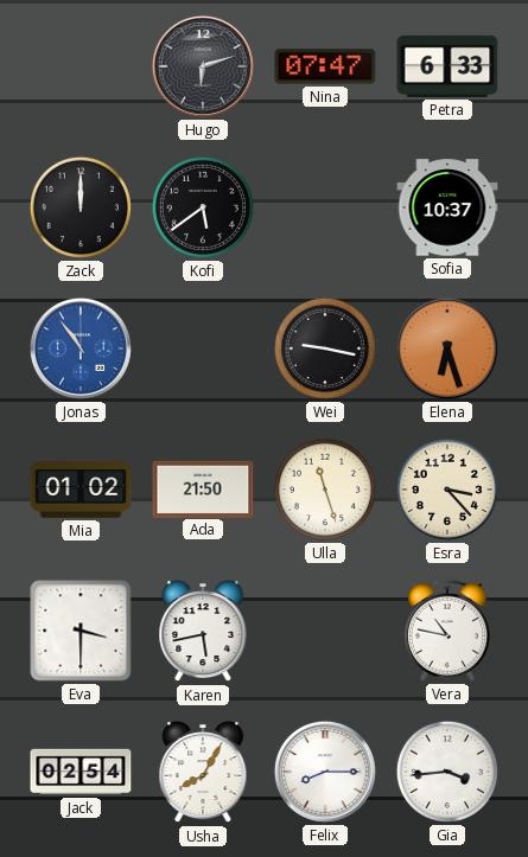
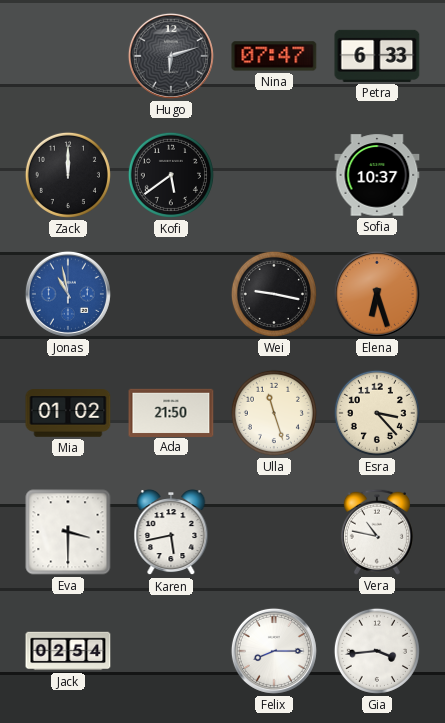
Jonas: 10:54 -> 10:58 (68, 294)
Usha: 8:05 -> none (203, 773)
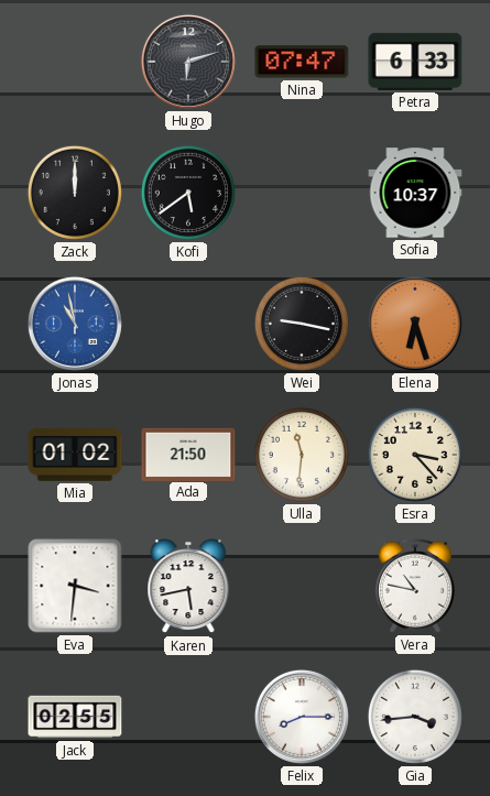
Ulla: 11:27 -> 11:31 (302, 455)
Eva: 3:30 -> 3:31 (75, 586)
Jack: 02:54 -> 02:55 (75, 717)
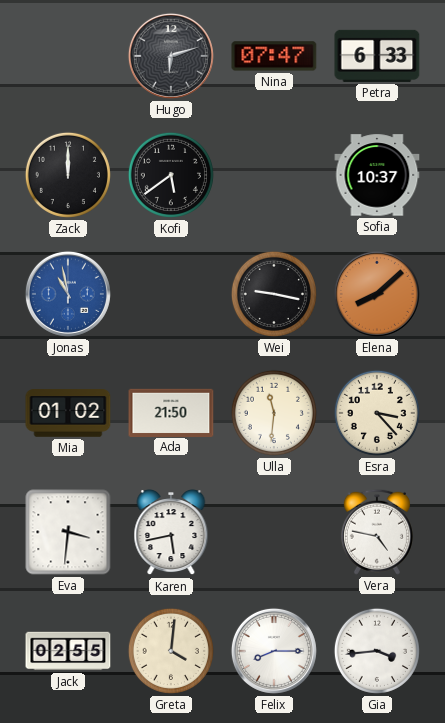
Elena: 6:27 -> 8:08 (377, 294)
Vera: 10:47 -> 4:47 (377, 532)
Greta: none -> 4:01 (171, 651)
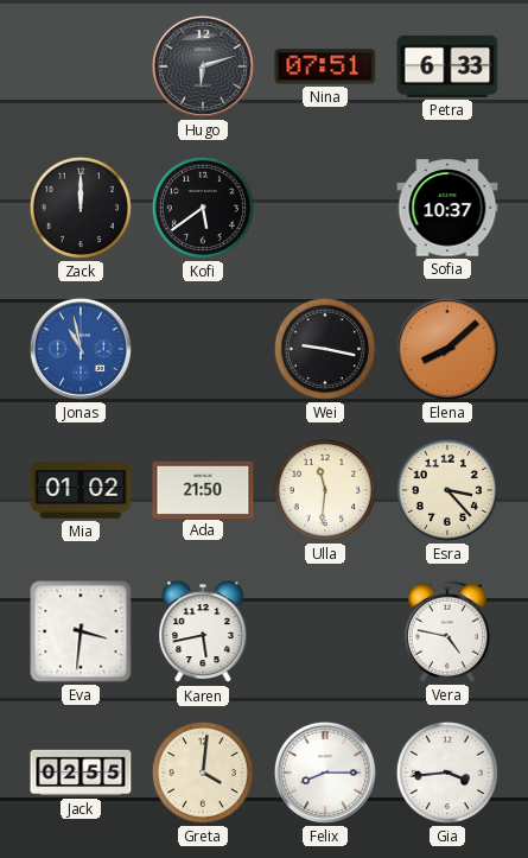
Nina: 07:47 -> 07:51 (325, 66)
